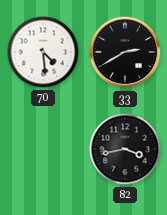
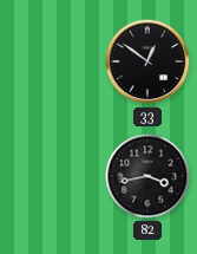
70: 4:29 -> none (43, 52)
33: 2:40 -> 12:51 (147, 61)
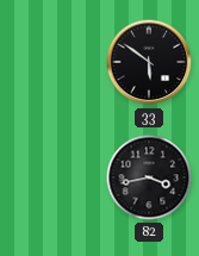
33: 12:51 -> 5:51 (149, 62)
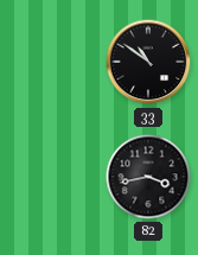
33: 5:51 -> 10:51 (148, 62)
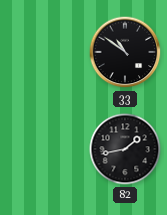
82: 3:43 -> 1:43 (125, 149)
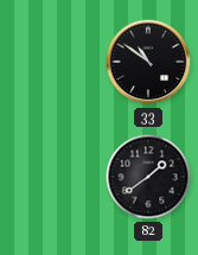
82: 1:43 -> 1:39 (148, 177)
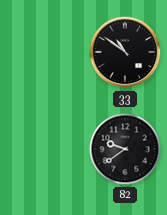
82: 1:39 -> 9:39 (125, 149)
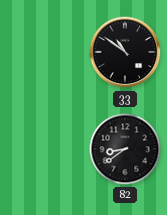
82: 9:39 -> 8:39 (125, 149)
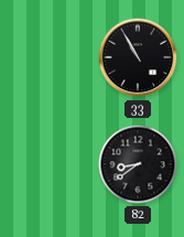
33: 10:51 -> 10:55 (138, 57)
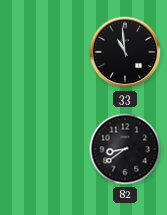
33: 10:55 -> 10:59 (125, 52)
